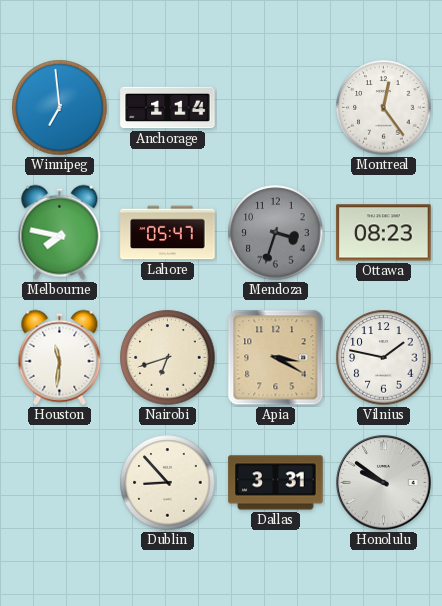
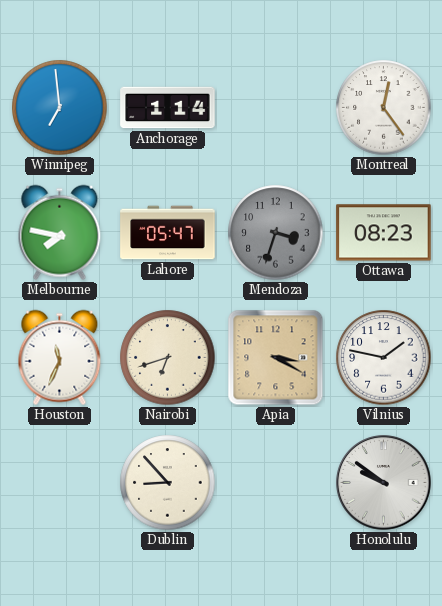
Houston: 11:31 -> 11:34 (60, 358)
Dallas: 3:31 -> none (276, 483)
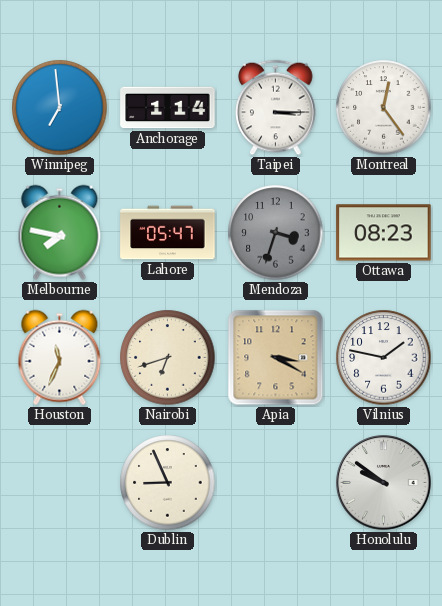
Taipei: none -> 3:15 (276, 108)
Dublin: 8:53 -> 8:56 (168, 483)
